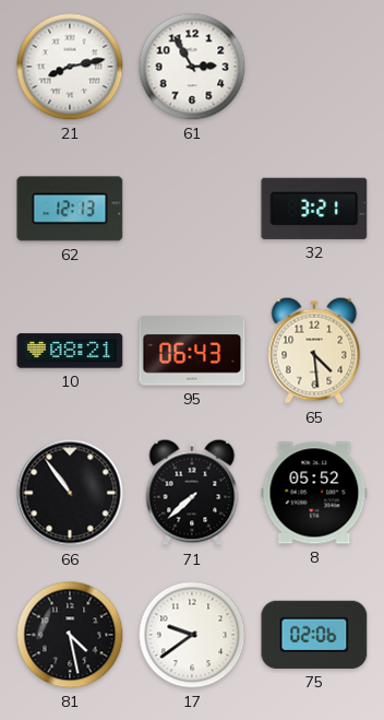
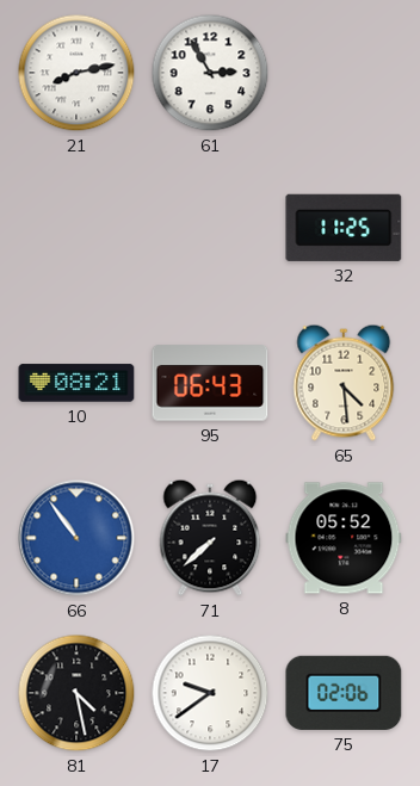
62: 12:13 -> none (70, 209)
32: 3:21 -> 11:25 (344, 228)
66 dial: black -> blue (76, 538)
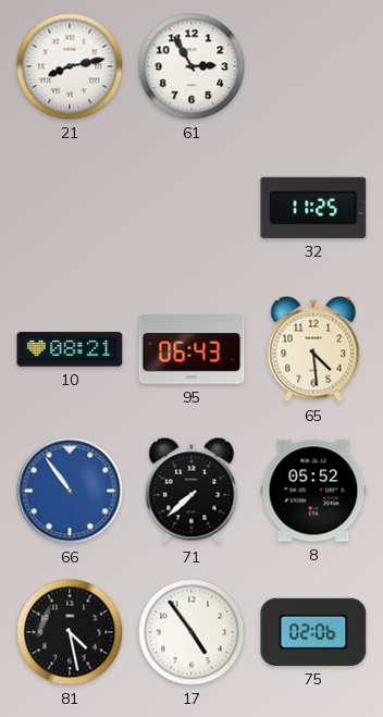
17: 9:39 -> 4:54 (191, 632)
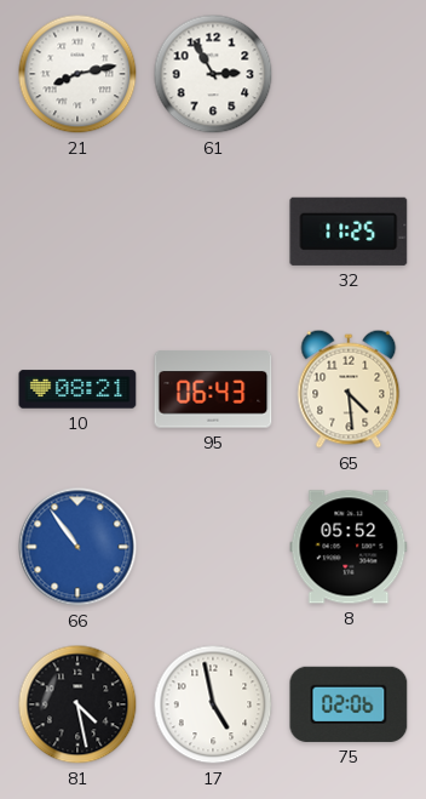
71: 7:38 -> none (191, 491)
17: 4:54 -> 4:58 (213, 704)
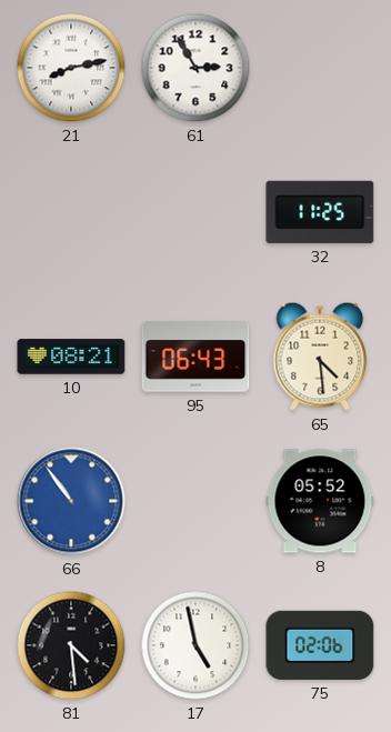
81: 4:28 -> 4:29 (71, 645)
